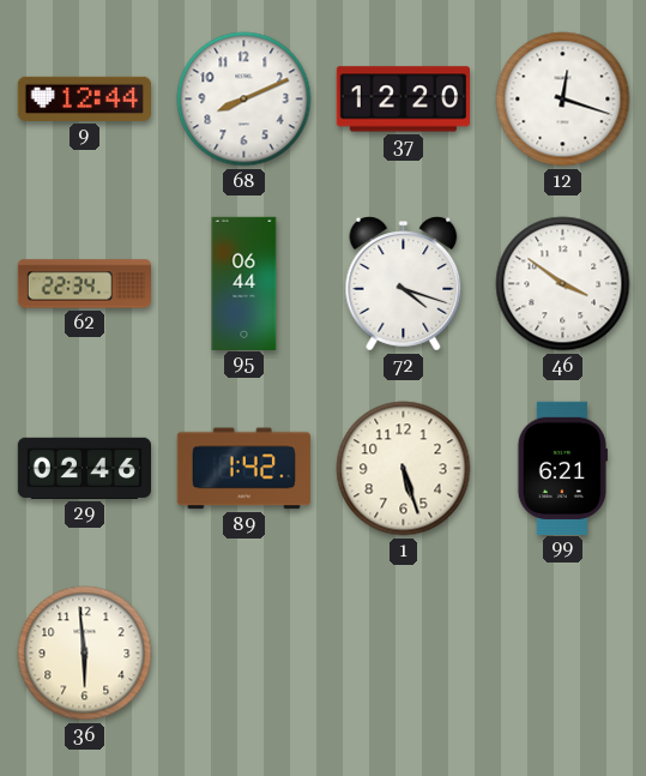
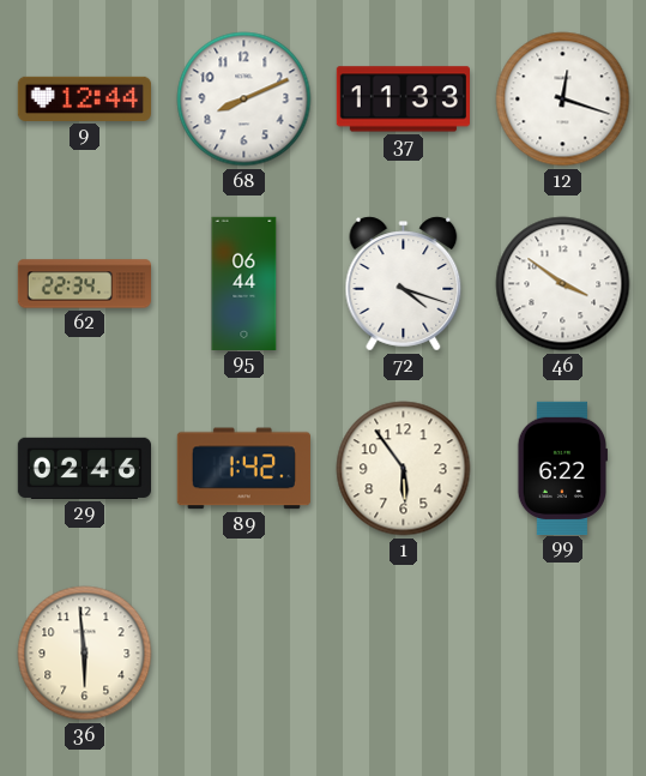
37: 12:20 -> 11:33 (403, 100)
1: 5:27 -> 5:54 (404, 469)
99: 6:21 -> 6:22 (562, 468)
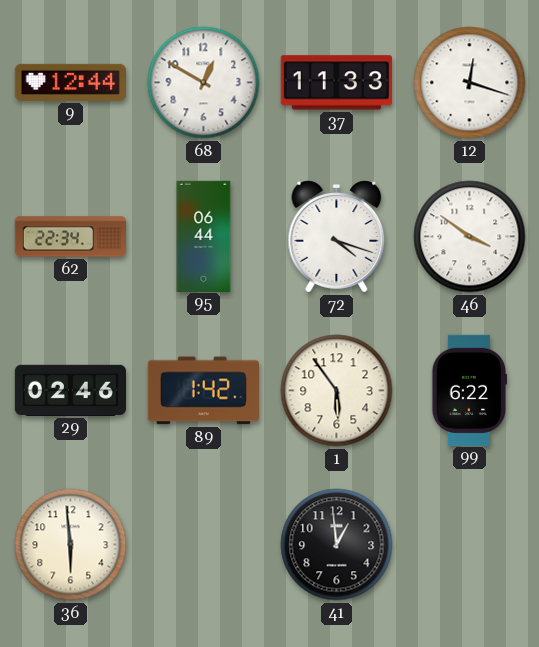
68: 8:11 -> 12:50 (204, 83)
41: none -> 12:59 (337, 545)
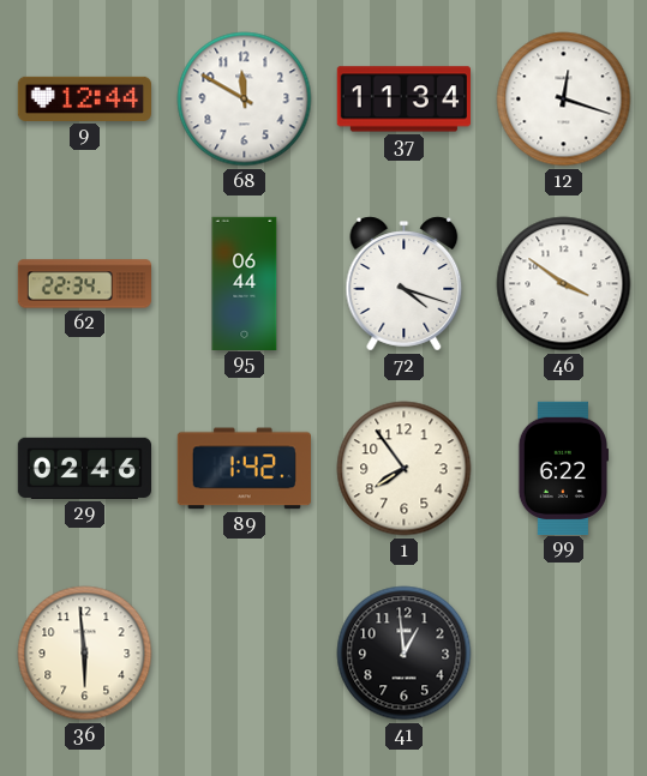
68: 12:50 -> 11:50 (245, 100)
37: 11:33 -> 11:34 (403, 100)
1: 5:54 -> 7:54 (405, 469)
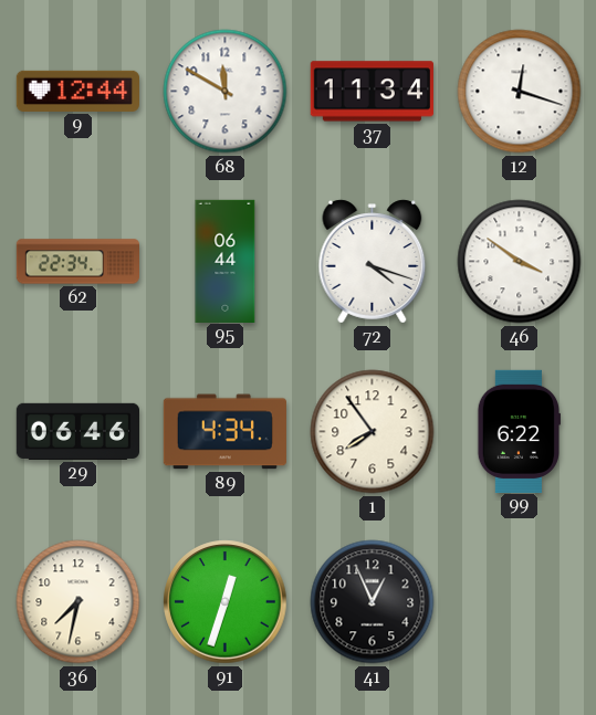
29: 02:46 -> 06:46 (77, 431)
89: 1:42 -> 4:34 (224, 432)
36: 5:59 -> 7:32 (79, 602)
91: none -> 12:33 (226, 602)
41: 12:59 -> 12:56 (373, 602)
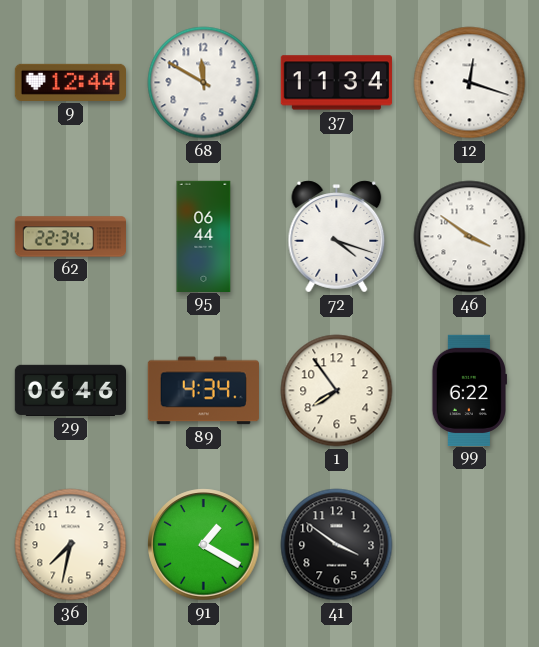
91: 12:33 -> 1:20 (204, 545)
41: 12:56 -> 3:51 (337, 545)
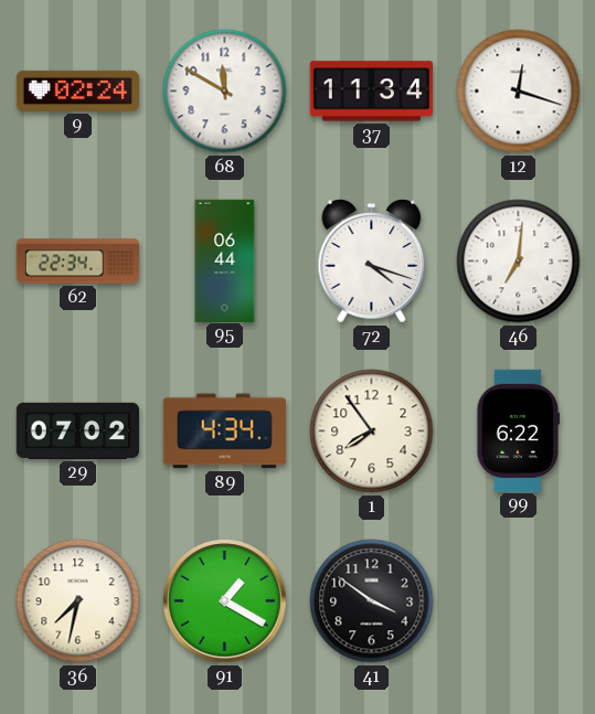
9: 12:44 -> 02:24 (77, 90)
46: 3:51 -> 7:01 (519, 262)
29: 06:46 -> 07:02 (77, 430)
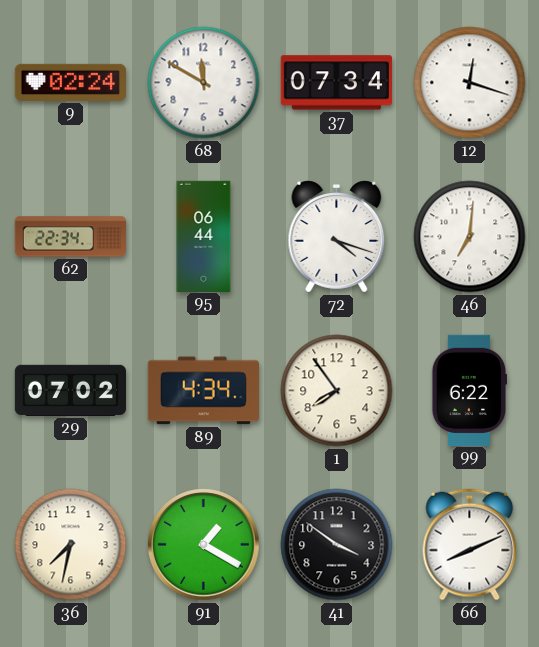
37: 11:34 -> 07:34 (336, 83)
66: none -> 8:11 (470, 545)
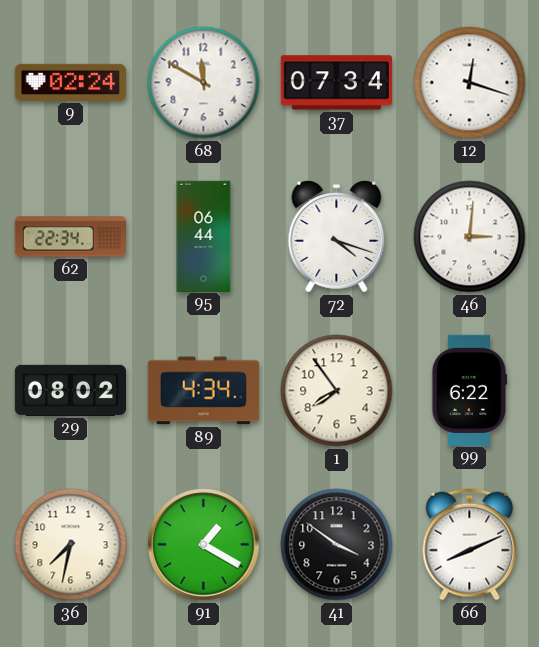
46: 7:01 -> 3:01 (470, 237)
29: 07:02 -> 08:02 (70, 390)
